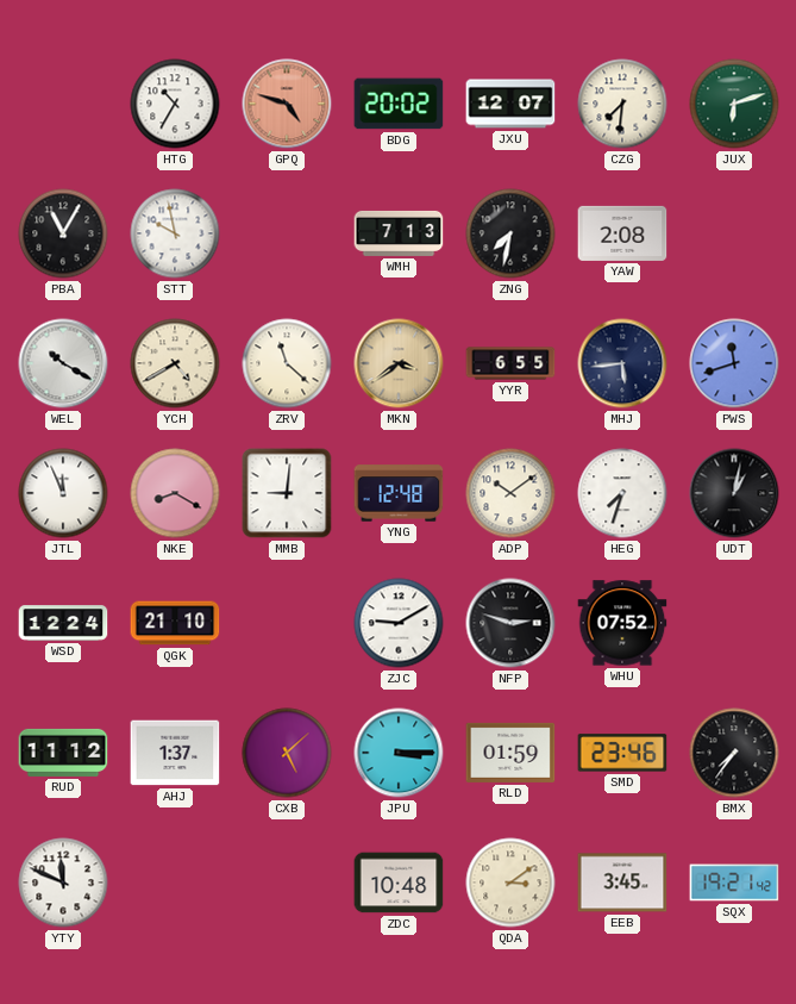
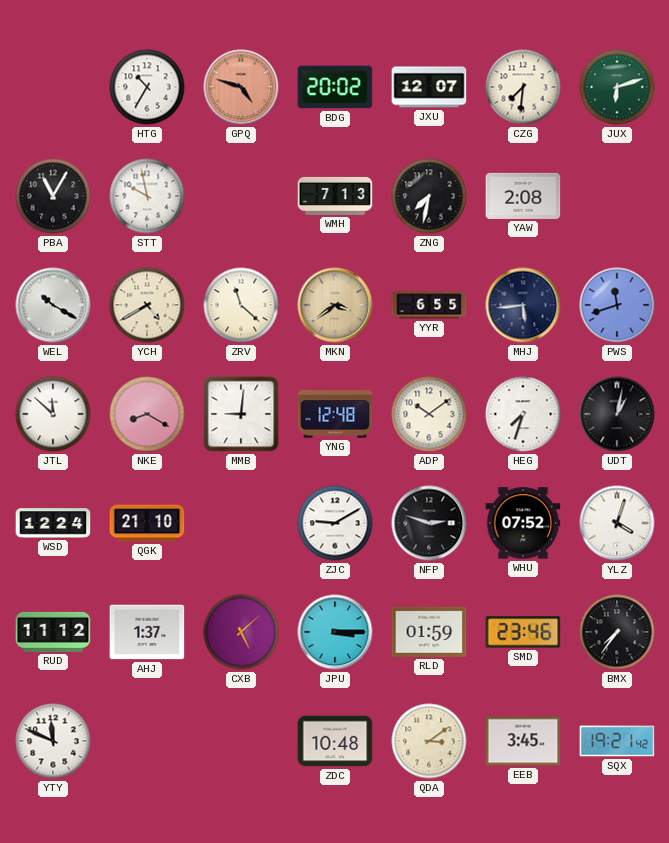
JTL: 11:56 -> 11:52 (53, 414)
YLZ: none -> 4:03 (617, 523)
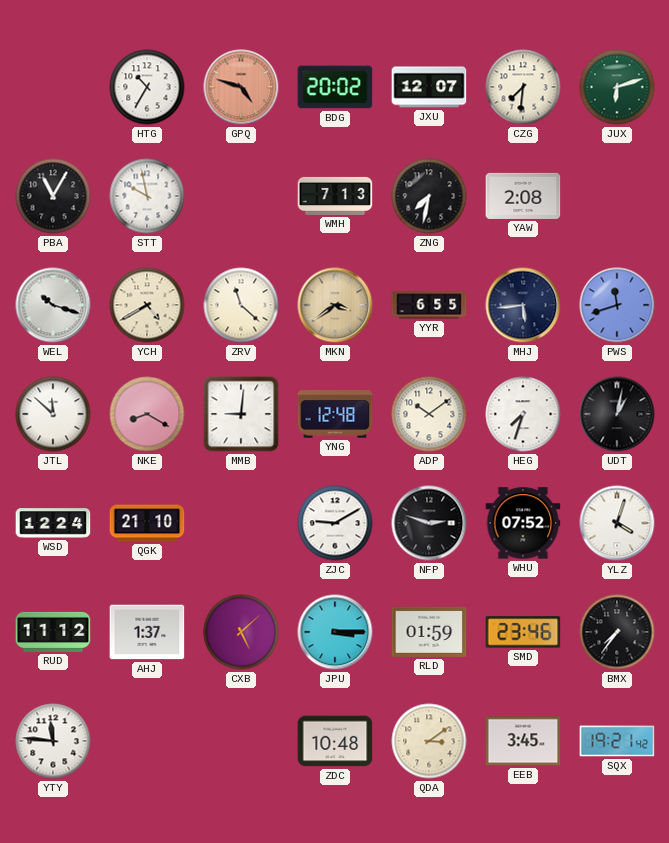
WEL: 10:20 -> 10:18 (53, 305)
YTY: 11:49 -> 11:46 (53, 741)
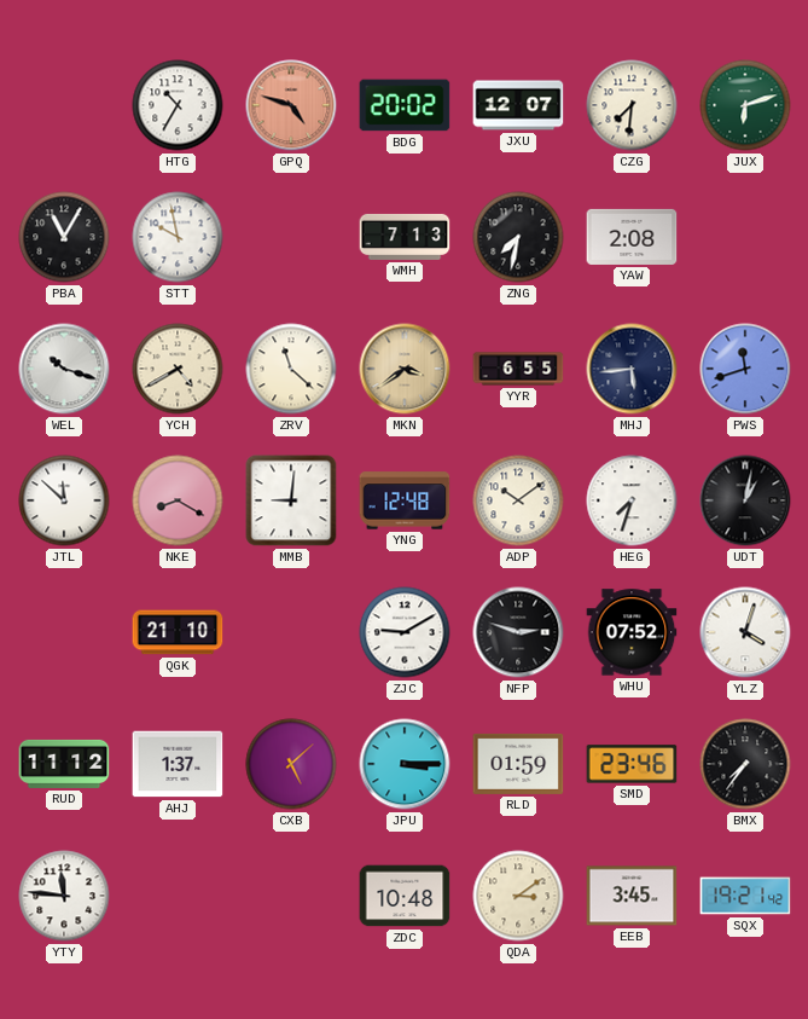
WSD: 12:24 -> none (53, 523)
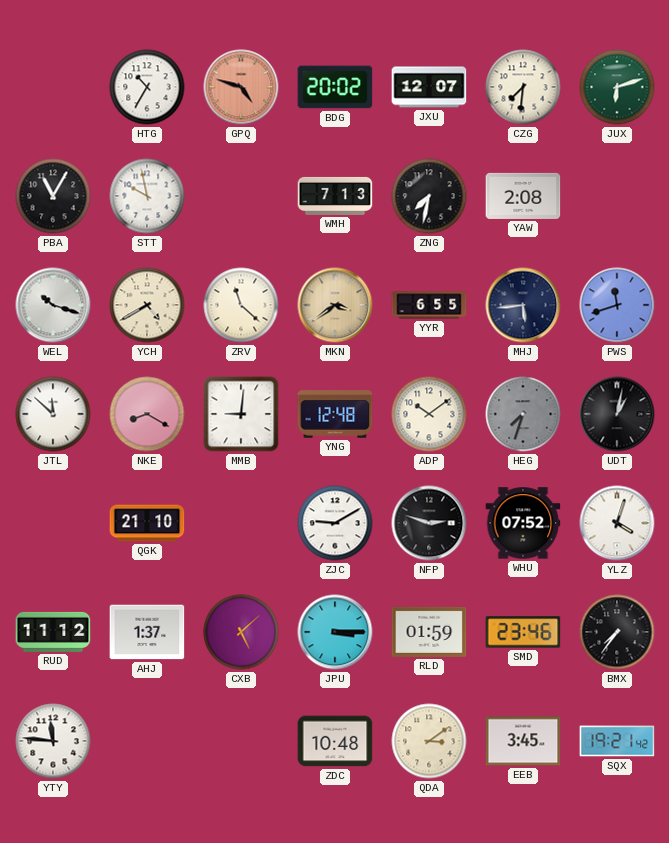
HEG dial: white -> grey (523, 414)
